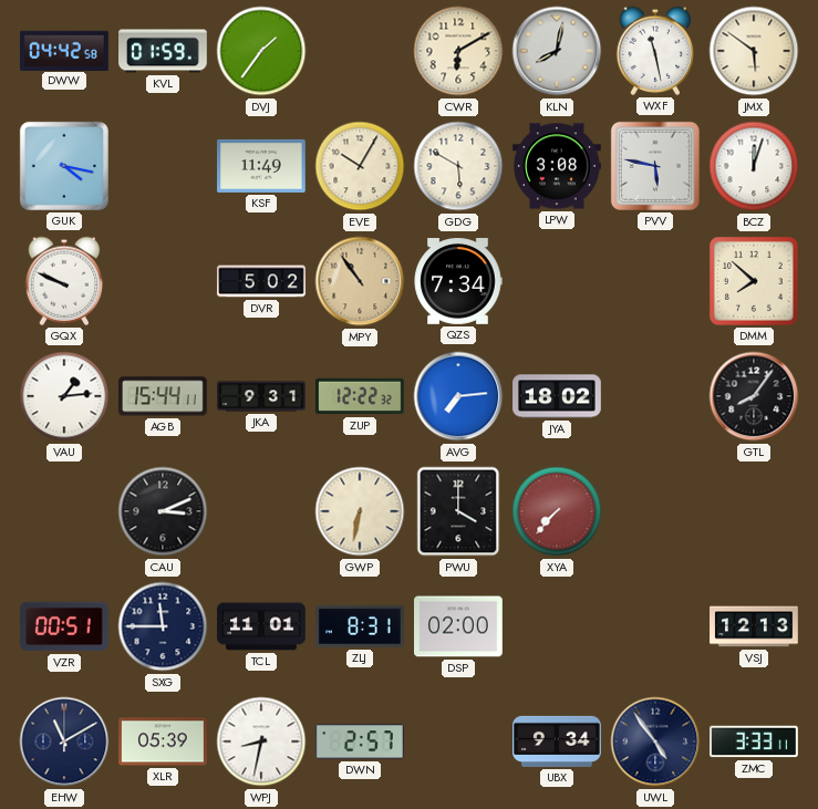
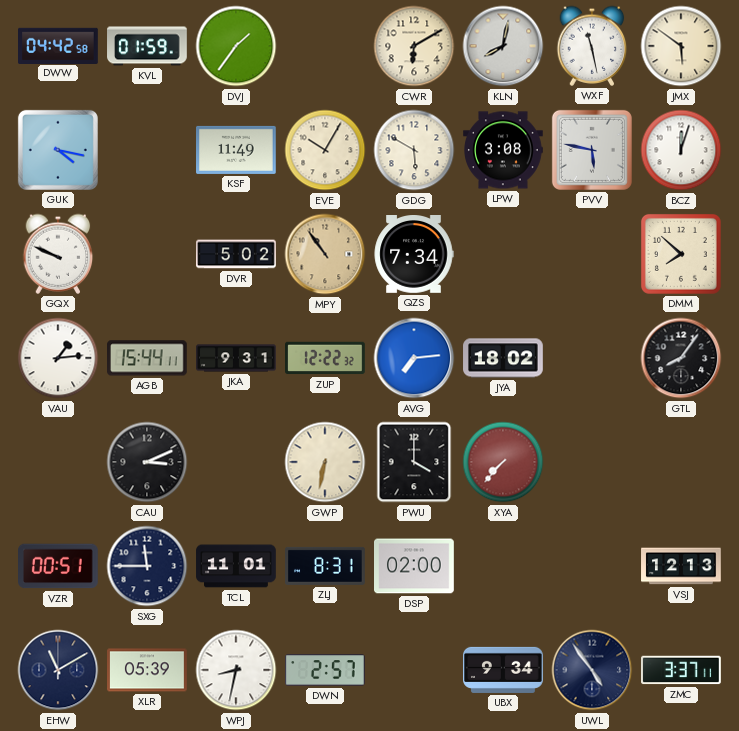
ZMC: 3:33 -> 3:37 (681, 670)
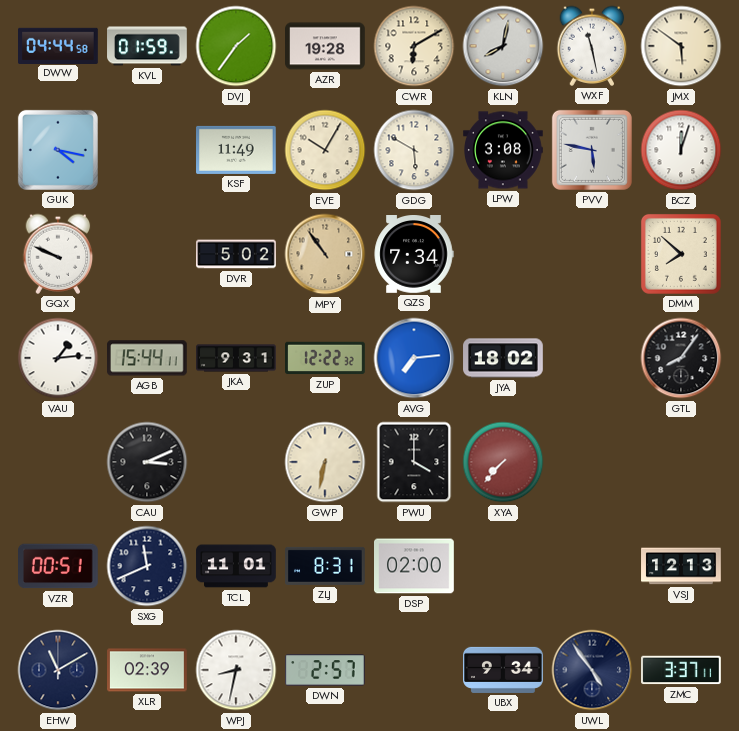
DWW: 04:42 -> 04:44 (58, 45)
AZR: none -> 19:28 (325, 46)
SXG: 11:45 -> 11:41 (147, 566)
XLR: 05:39 -> 02:39 (148, 670)
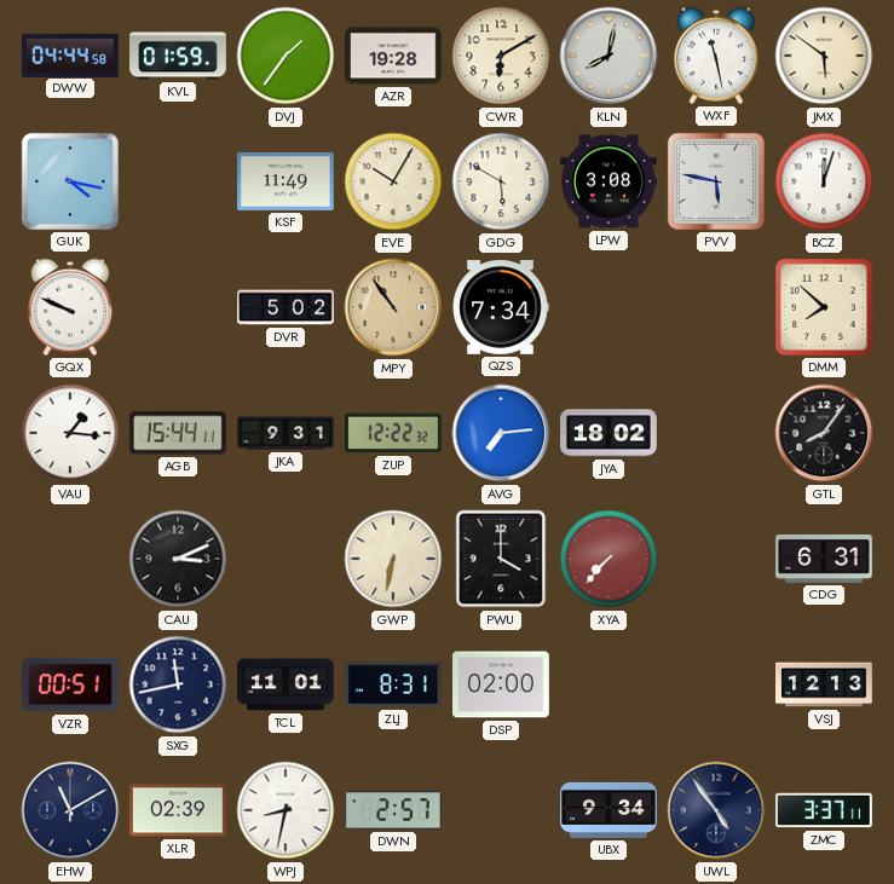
VAU: 1:14 -> 1:16 (70, 433)
CDG: none -> 6:31 (824, 559)
SXG: 11:41 -> 11:43 (178, 684)
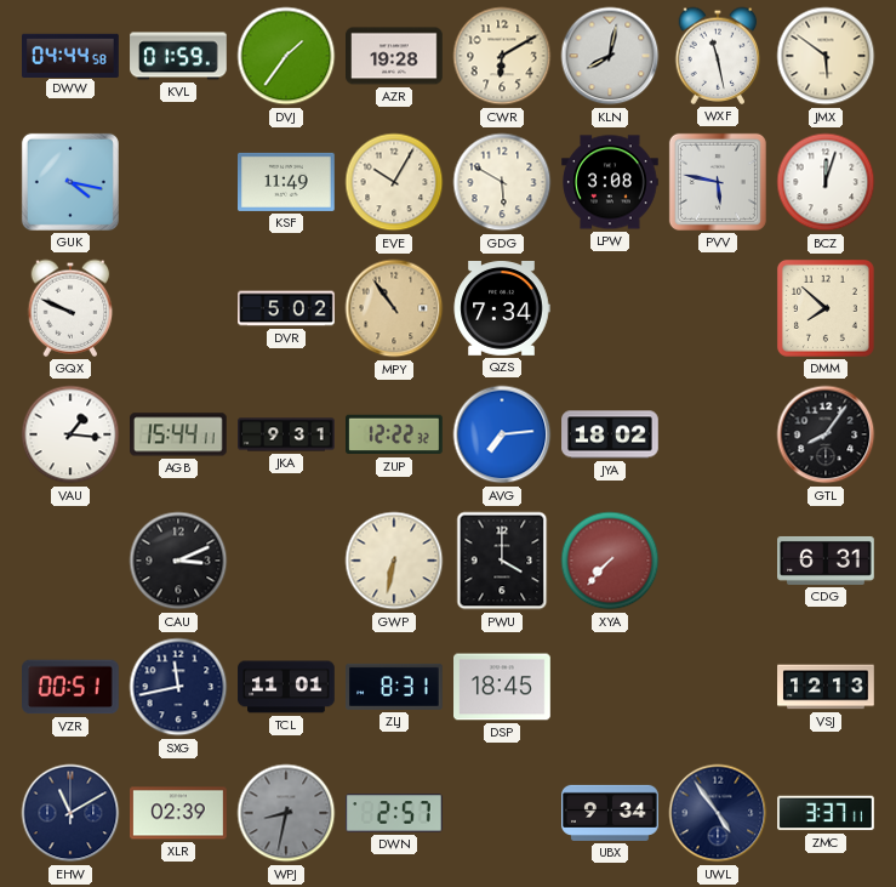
DSP: 02:00 -> 18:45 (503, 687)
WPJ dial: white -> grey (286, 813)
